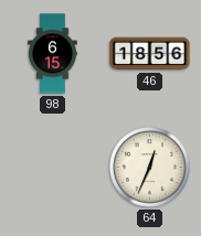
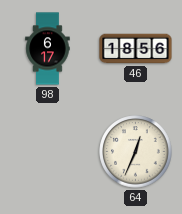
98: 6:15 -> 6:17 (48, 49)
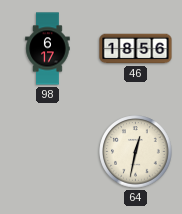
64: 12:34 -> 12:32 (136, 152)
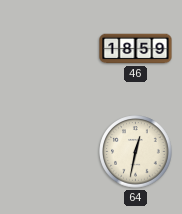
98: 6:17 -> none (48, 49)
46: 18:56 -> 18:59 (136, 49)
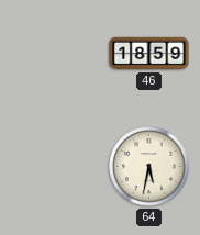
64: 12:32 -> 5:32 (149, 167)
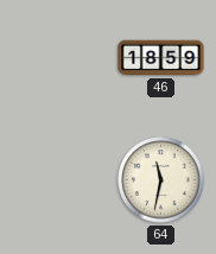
64: 5:32 -> 11:32 (161, 180)
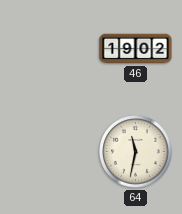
46: 18:59 -> 19:02 (136, 49)
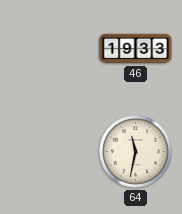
46: 19:02 -> 19:33 (136, 49)
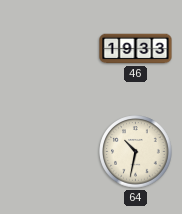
64: 11:32 -> 10:32 (136, 152)
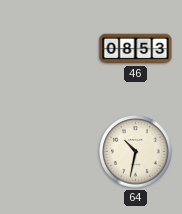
46: 19:33 -> 08:53 (136, 49)
